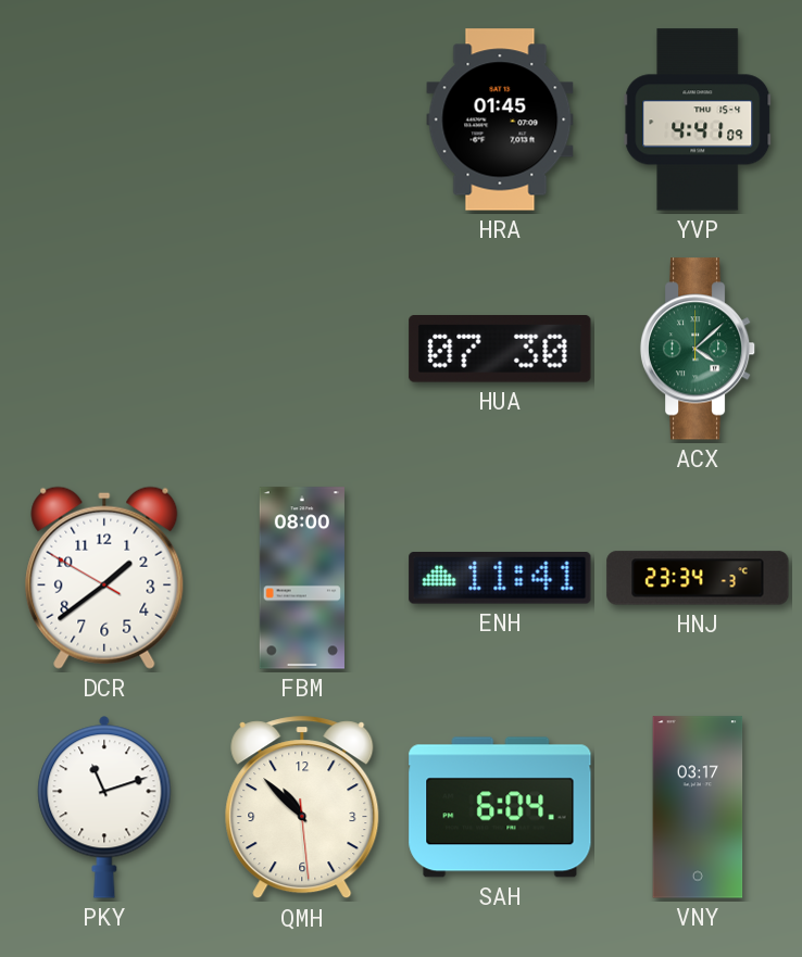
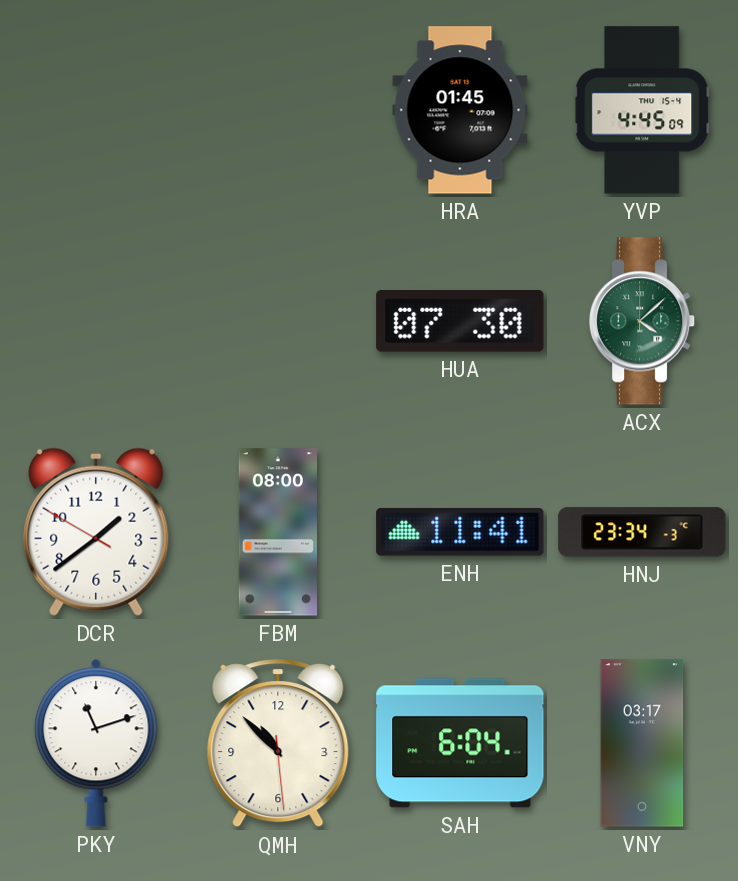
YVP: 4:41 -> 4:45 (642, 110)
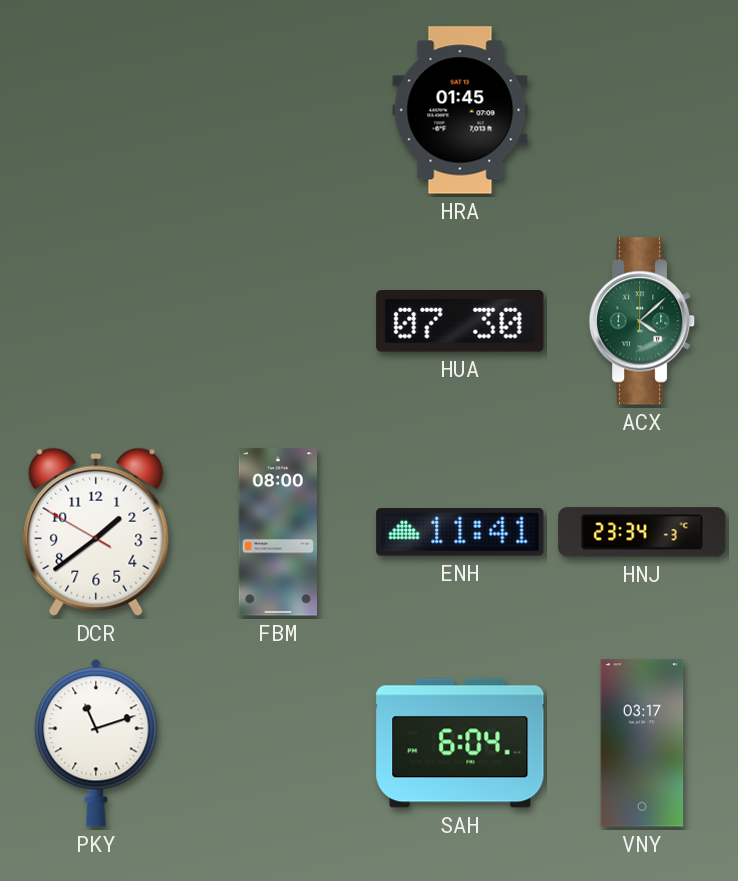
YVP: 4:45 -> none (642, 110)
QMH: 10:52 -> none (278, 744)
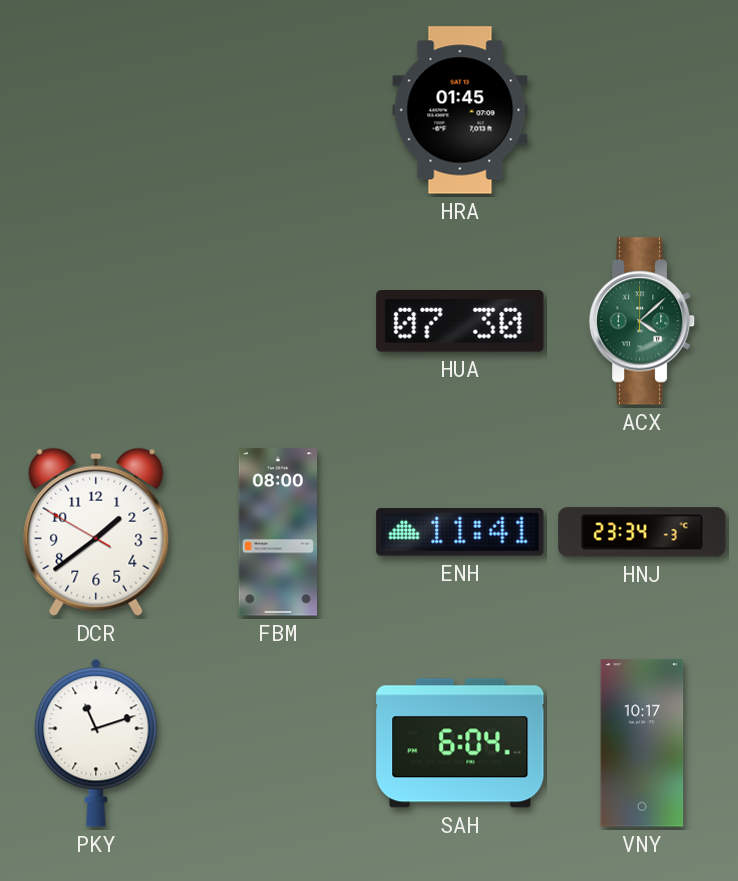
VNY: 03:17 -> 10:17 (642, 743)
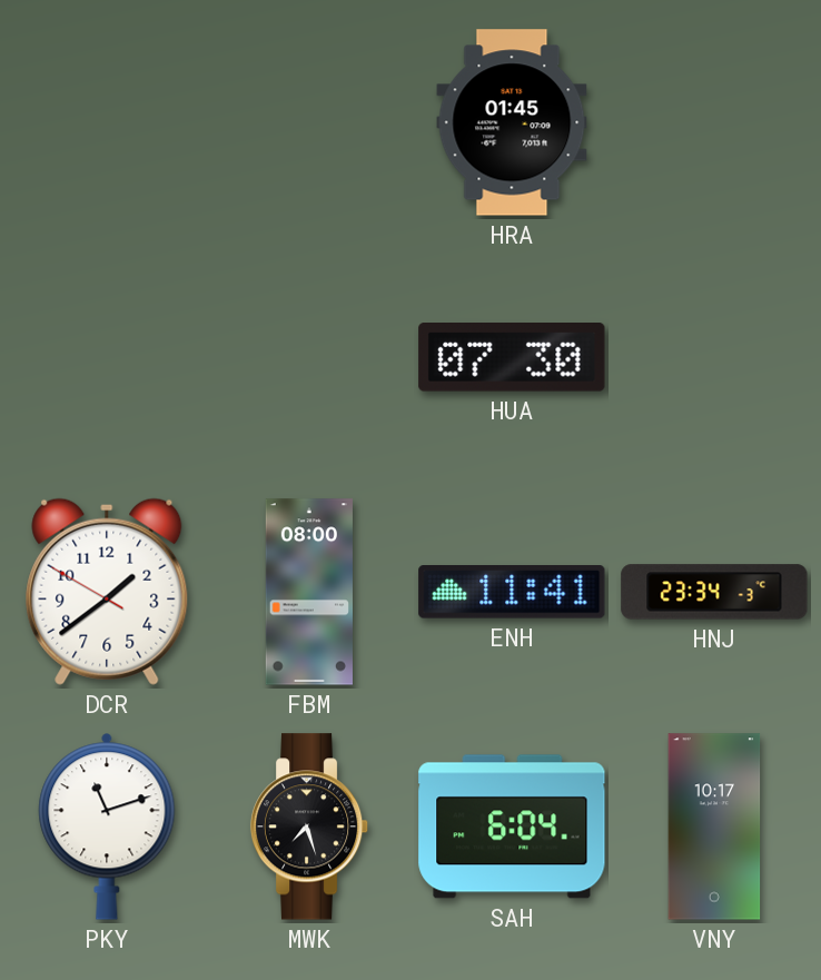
ACX: 4:08 -> none (642, 321)
MWK: none -> 7:27 (309, 826)
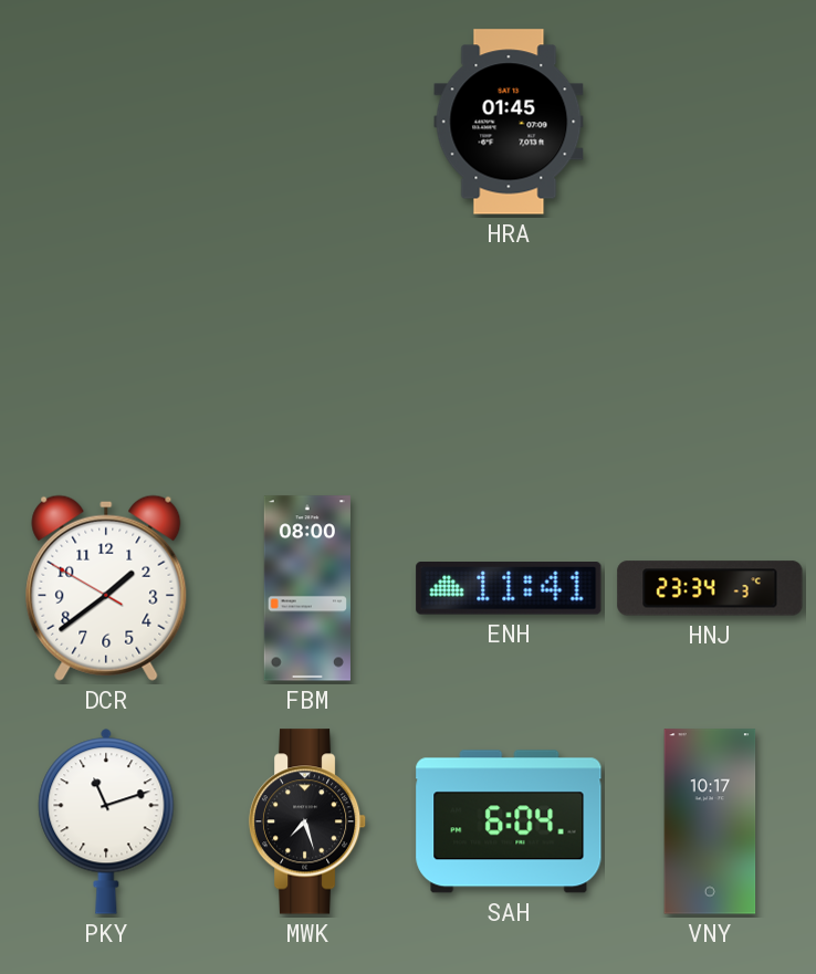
HUA: 07:30 -> none (512, 358)
